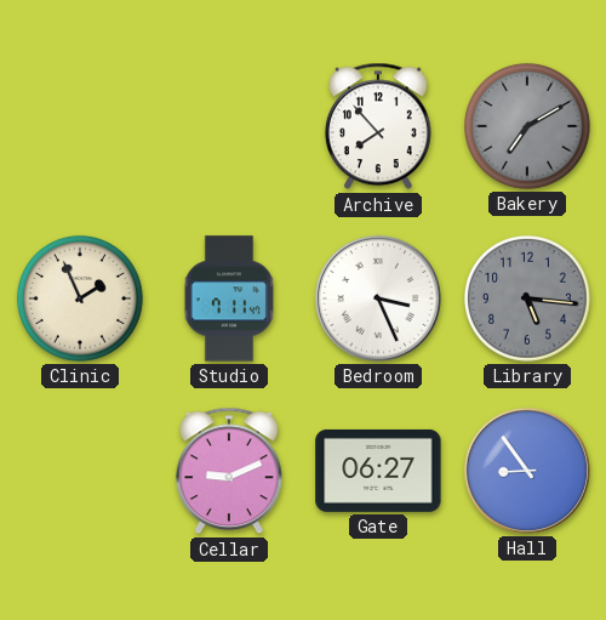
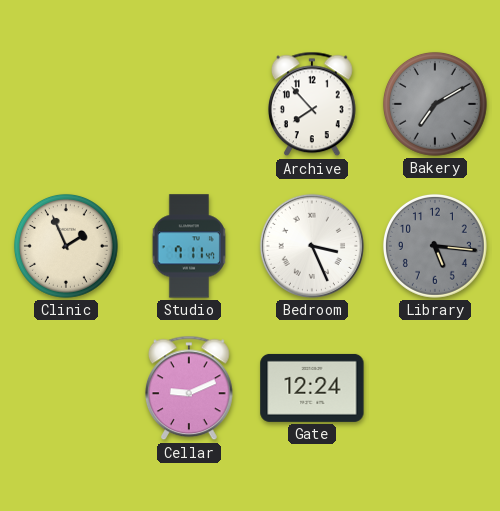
Gate: 06:27 -> 12:24 (312, 388)
Hall: 8:54 -> none (527, 471)
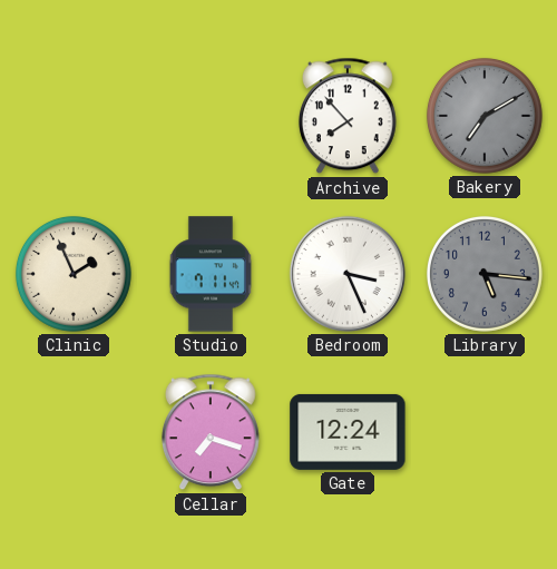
Cellar: 9:11 -> 7:18 (211, 432)
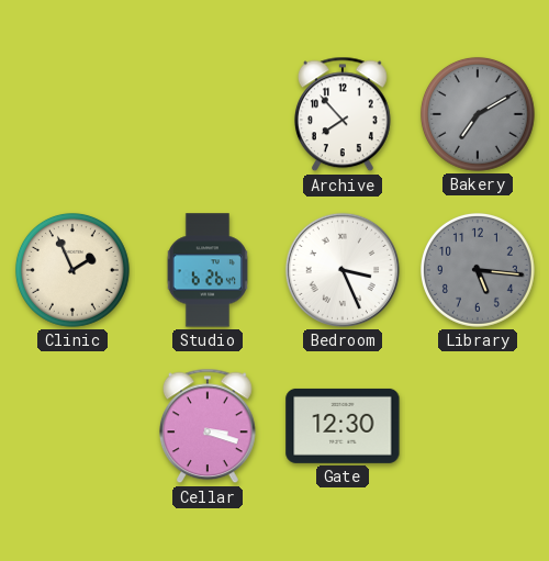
Studio: 7:11 -> 6:26 (208, 270)
Cellar: 7:18 -> 3:18 (208, 426)
Gate: 12:24 -> 12:30 (343, 426)
